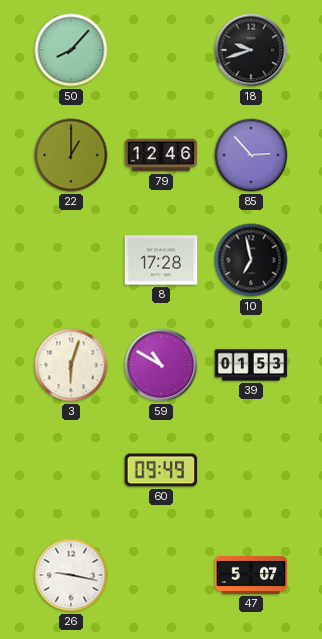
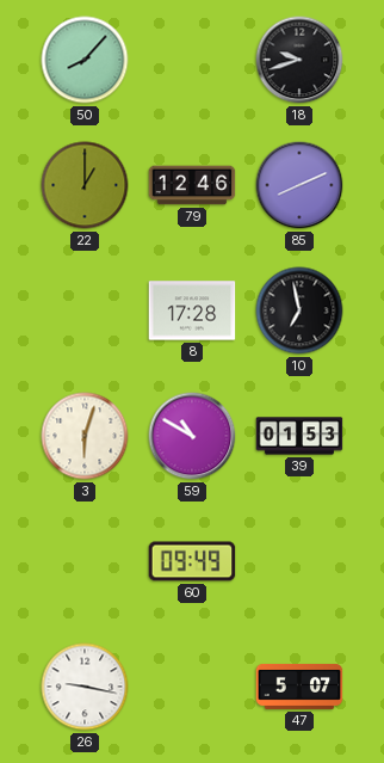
85: 2:53 -> 8:11 (299, 185)
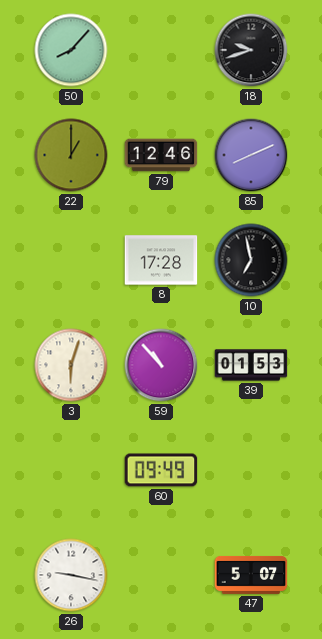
59: 10:50 -> 10:53 (161, 365)
